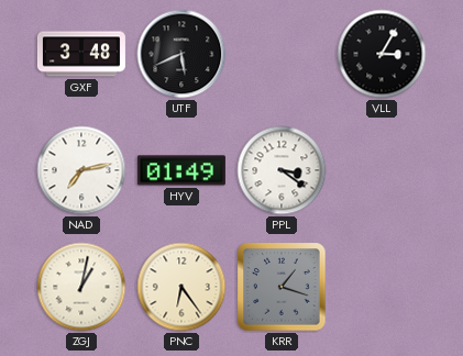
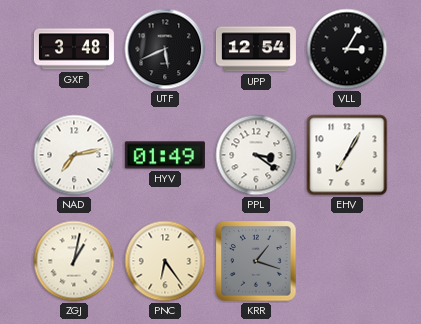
UPP: none -> 12:54 (256, 49)
EHV: none -> 7:05 (347, 155)
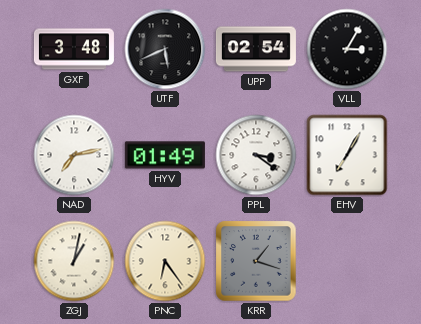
UPP: 12:54 -> 02:54 (256, 49)
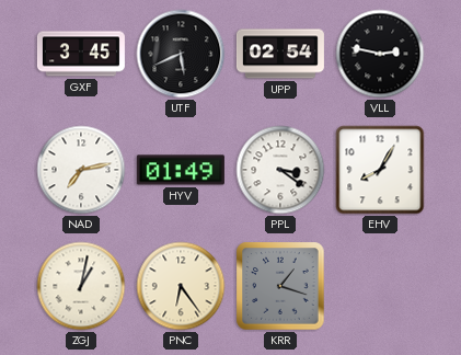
GXF: 3:48 -> 3:45 (81, 54)
VLL: 3:05 -> 2:47 (380, 54)
EHV: 7:05 -> 8:05 (380, 170)
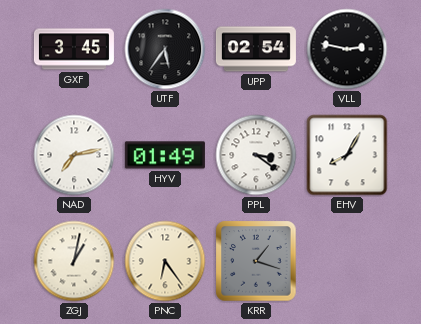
UTF: 5:41 -> 5:36 (165, 49)
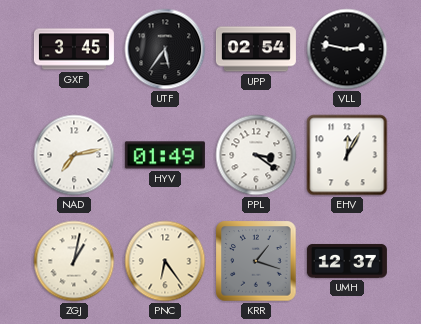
EHV: 8:05 -> 12:05 (347, 155)
UMH: none -> 12:37 (347, 261)
